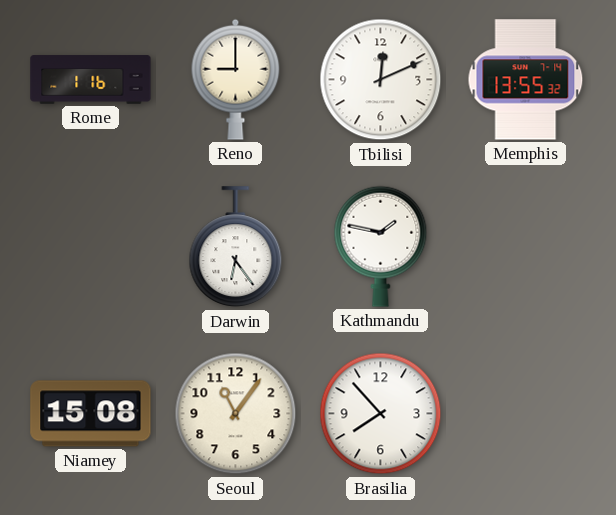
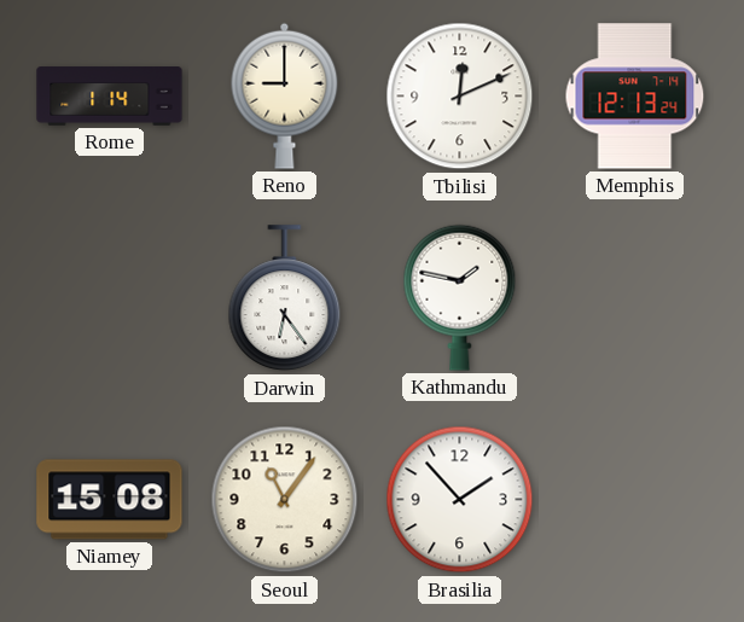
Rome: 1:16 -> 1:14 (110, 97)
Memphis: 13:55 -> 12:13 (635, 97)
Brasilia: 7:53 -> 1:53 (460, 500)
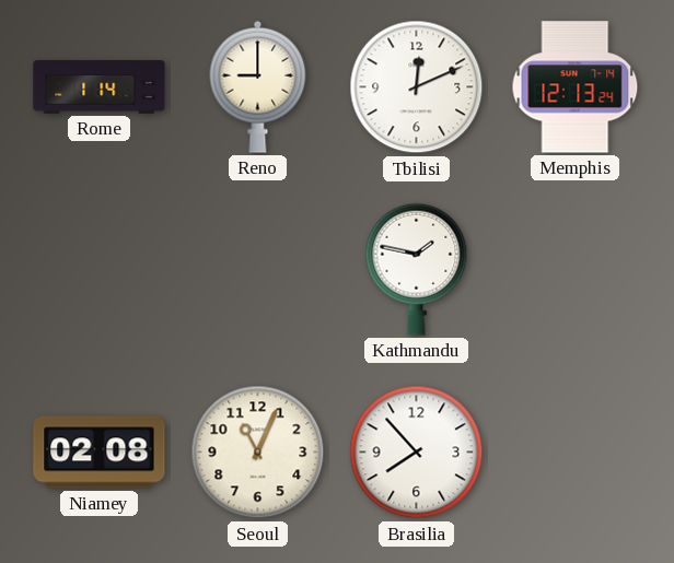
Darwin: 6:24 -> none (285, 298)
Niamey: 15:08 -> 02:08 (100, 453)
Seoul: 11:06 -> 11:04 (258, 453)
Brasilia: 1:53 -> 7:53 (417, 453)
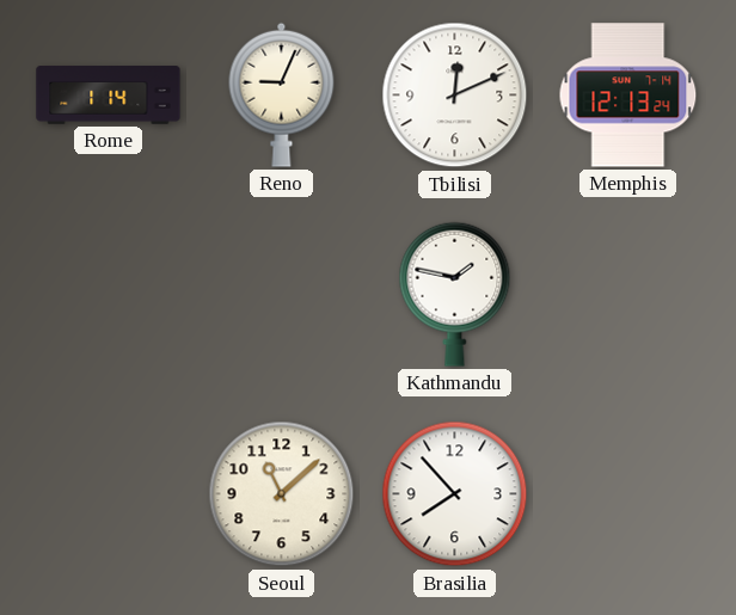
Reno: 9:00 -> 9:04 (282, 94)
Niamey: 02:08 -> none (100, 453)
Seoul: 11:04 -> 11:08 (282, 494)
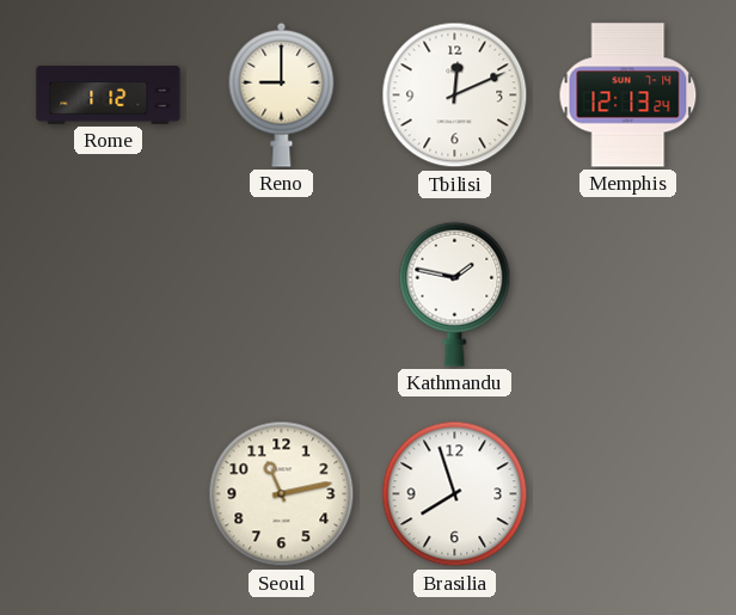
Rome: 1:14 -> 1:12 (109, 96)
Reno: 9:04 -> 9:00 (282, 94)
Seoul: 11:08 -> 11:13 (282, 494)
Brasilia: 7:53 -> 7:57 (455, 494)
